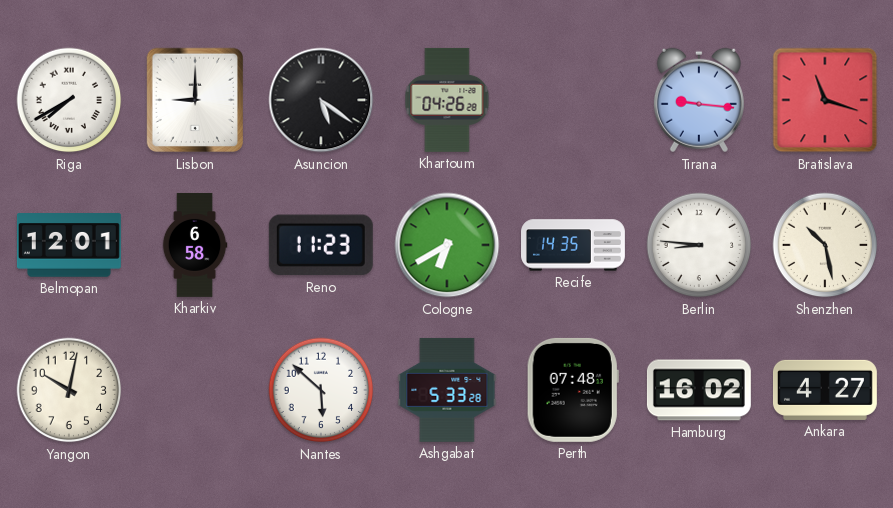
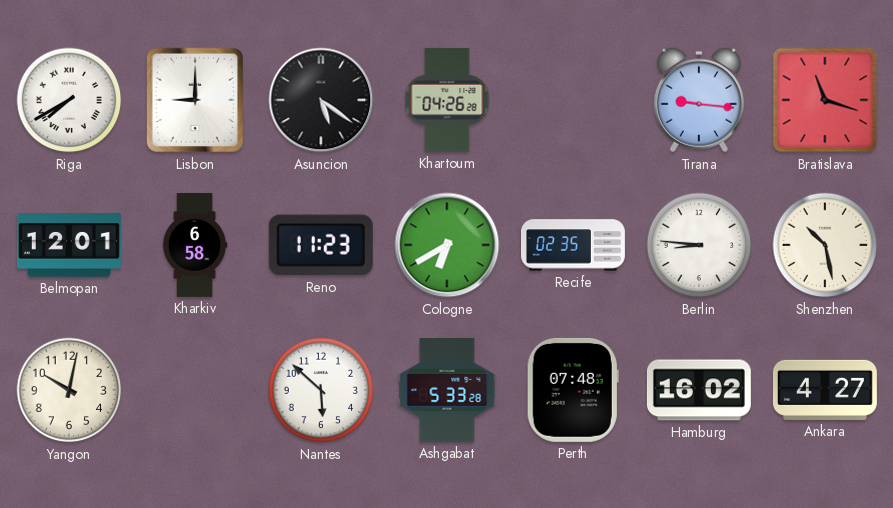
Recife: 14:35 -> 02:35 (574, 245)
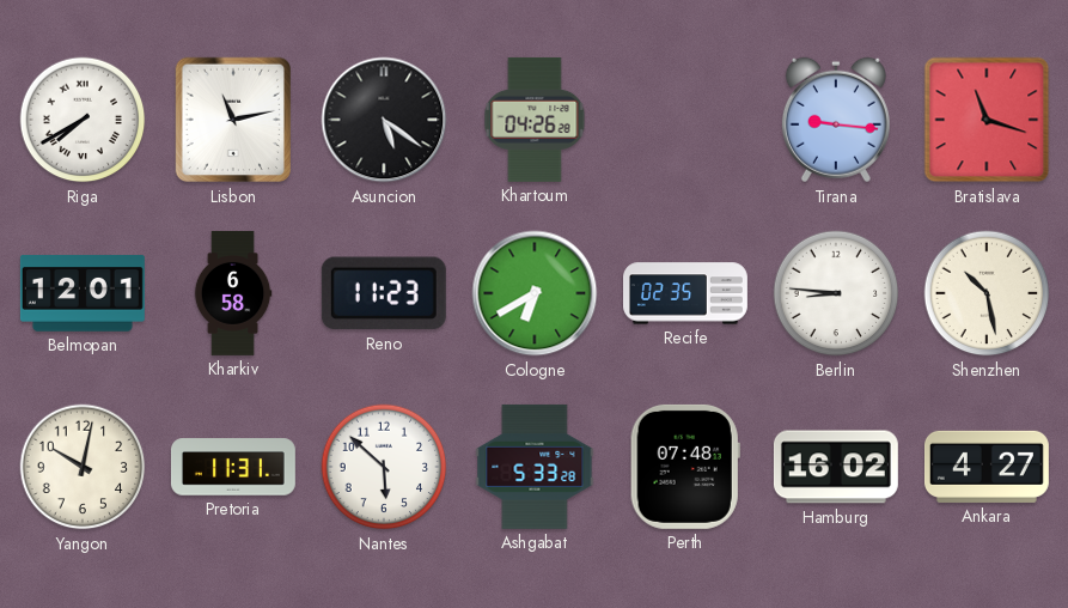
Lisbon: 9:00 -> 11:13 (232, 120)
Pretoria: none -> 11:31 (233, 467)
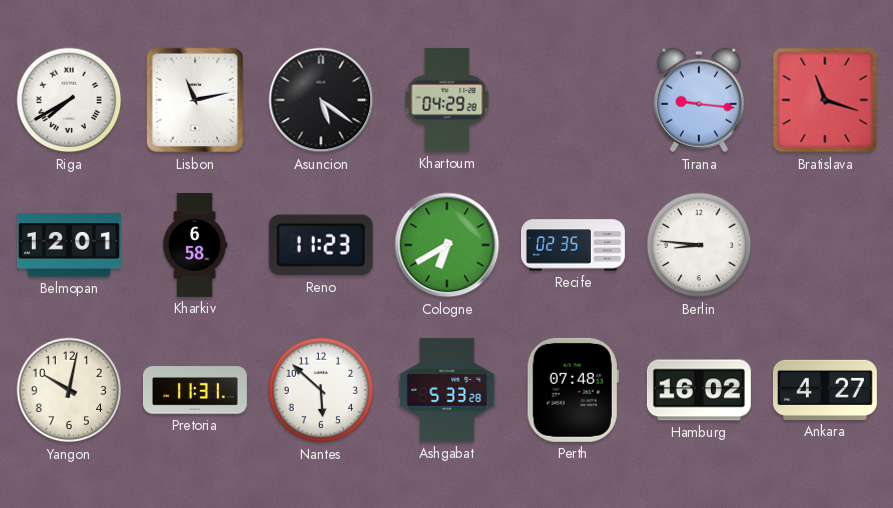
Khartoum: 04:26 -> 04:29 (447, 100)
Shenzhen: 10:28 -> none (987, 293)
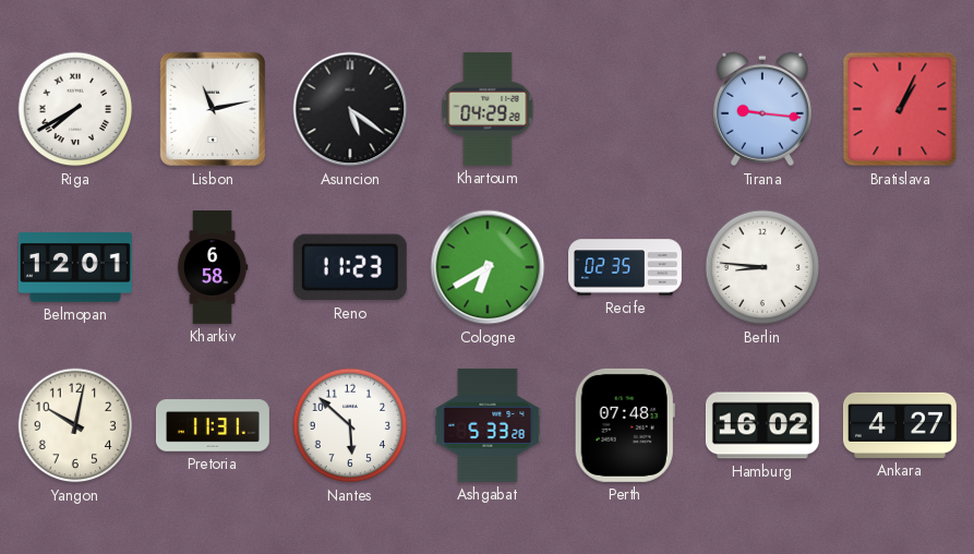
Bratislava: 11:18 -> 1:04 (900, 109)
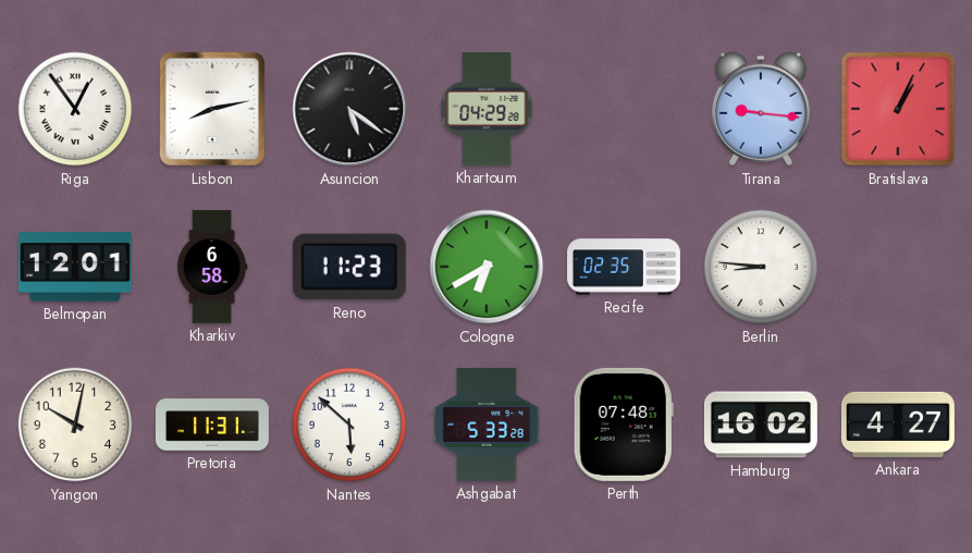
Riga: 7:40 -> 12:54 (75, 109)
Lisbon: 11:13 -> 8:13 (211, 109)
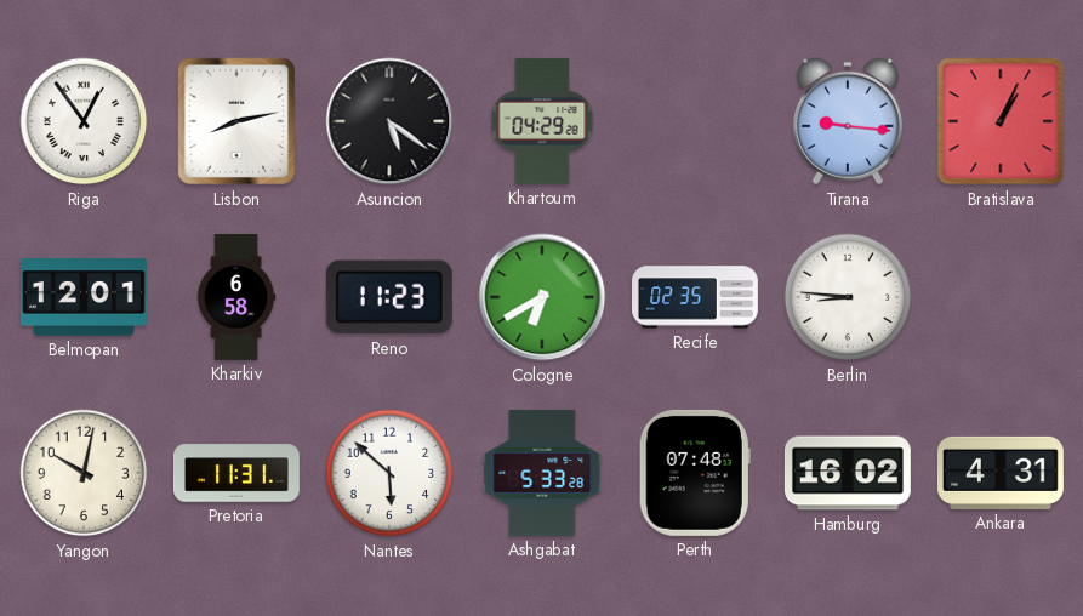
Ankara: 4:27 -> 4:31 (1001, 473)
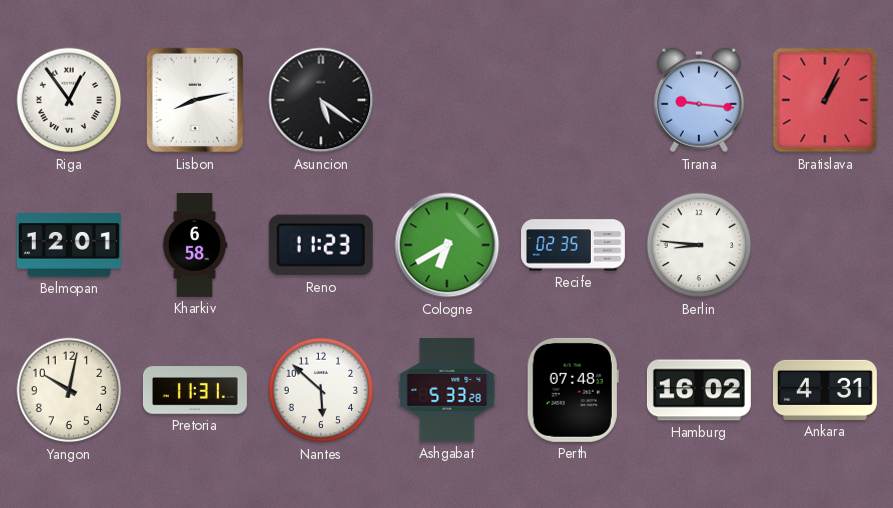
Khartoum: 04:29 -> none (542, 121)
